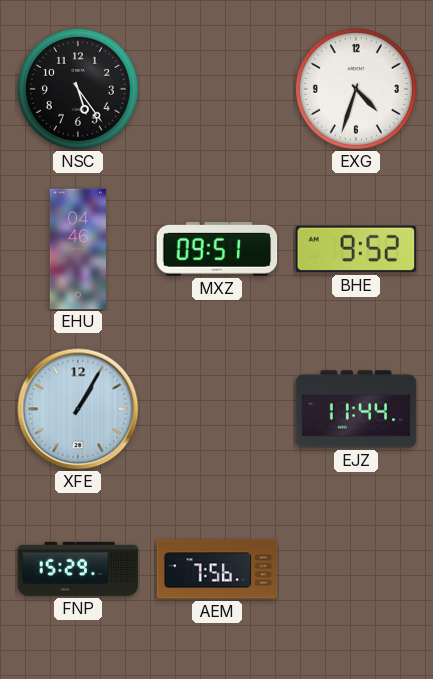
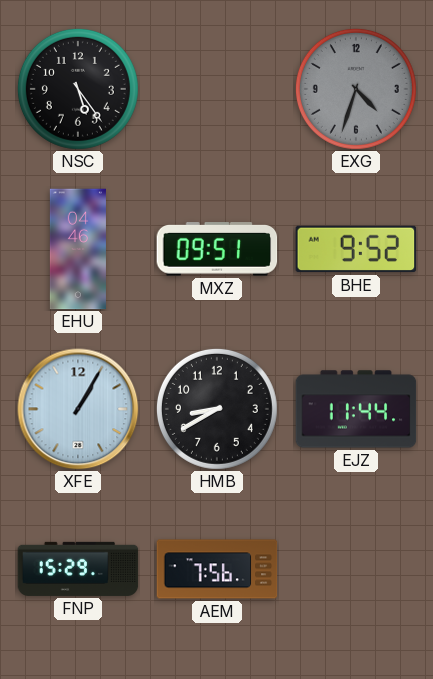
EXG dial: white -> grey (356, 89)
HMB: none -> 8:40 (217, 409)
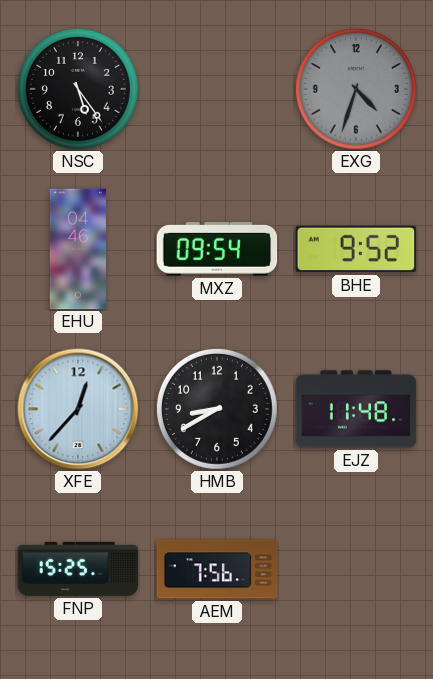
MXZ: 09:51 -> 09:54 (217, 249)
XFE: 1:05 -> 12:37 (78, 409)
EJZ: 11:44 -> 11:48 (356, 409)
FNP: 15:29 -> 15:25 (78, 569)
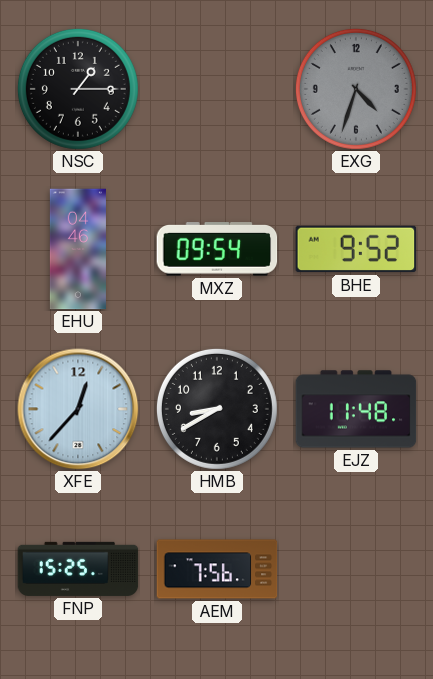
NSC: 5:24 -> 1:15 (78, 89)
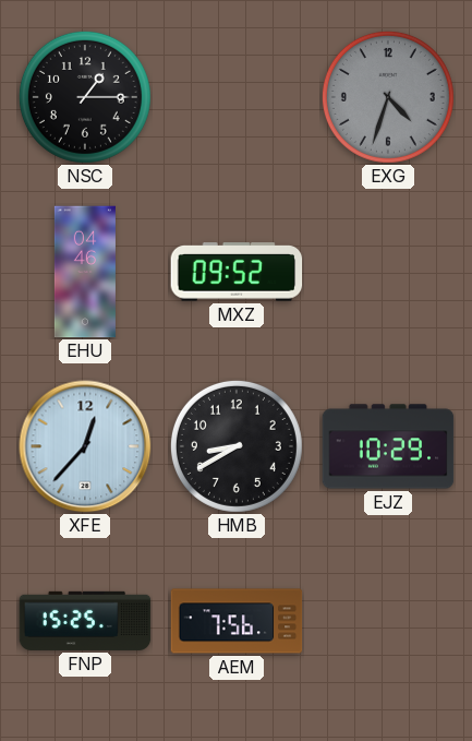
MXZ: 09:54 -> 09:52 (237, 272)
BHE: 9:52 -> none (356, 249)
EJZ: 11:48 -> 10:29 (388, 446)
